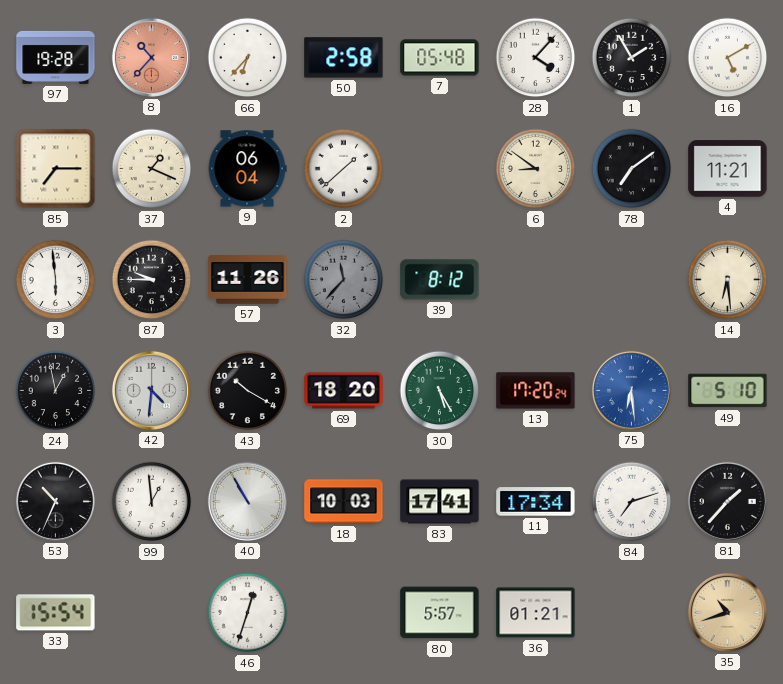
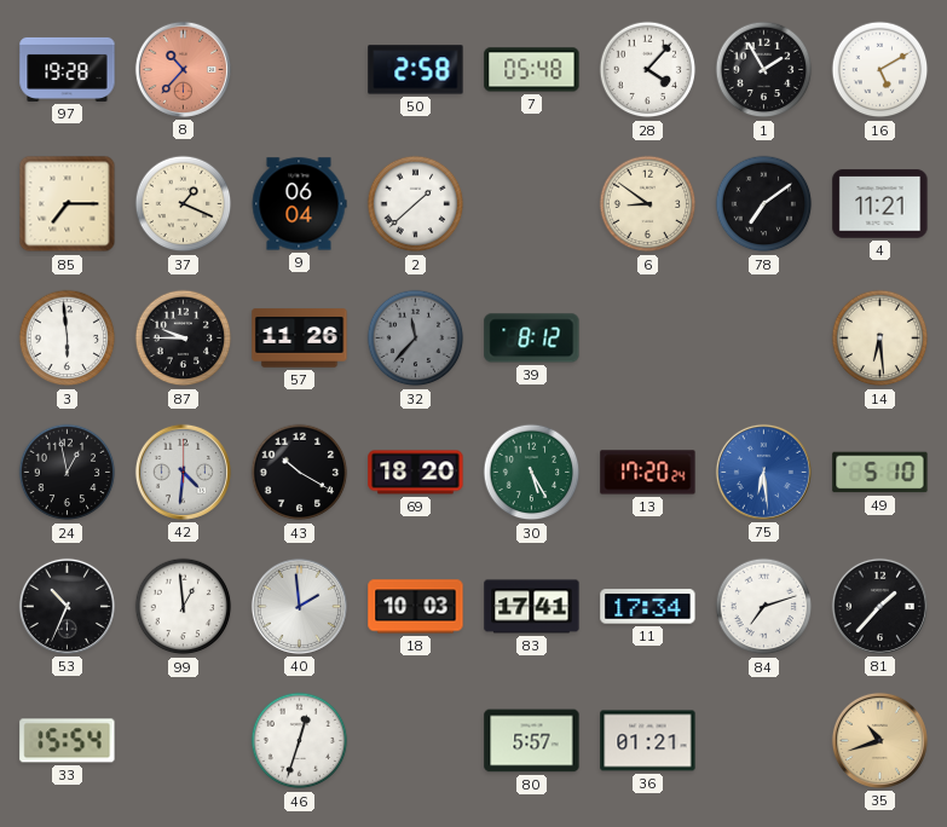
66: 6:37 -> none (248, 58)
40: 10:55 -> 1:59 (299, 606)
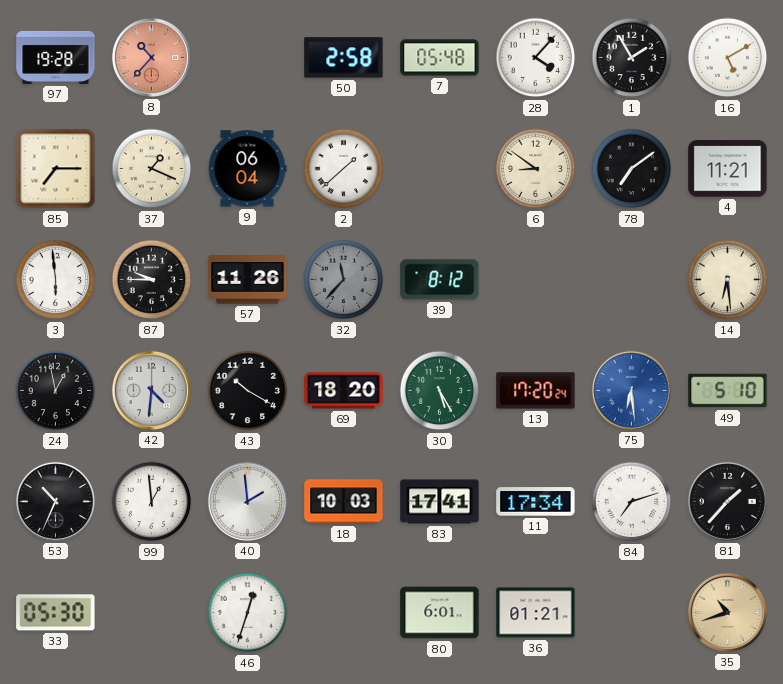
33: 15:54 -> 05:30 (56, 613)
80: 5:57 -> 6:01 (440, 613)
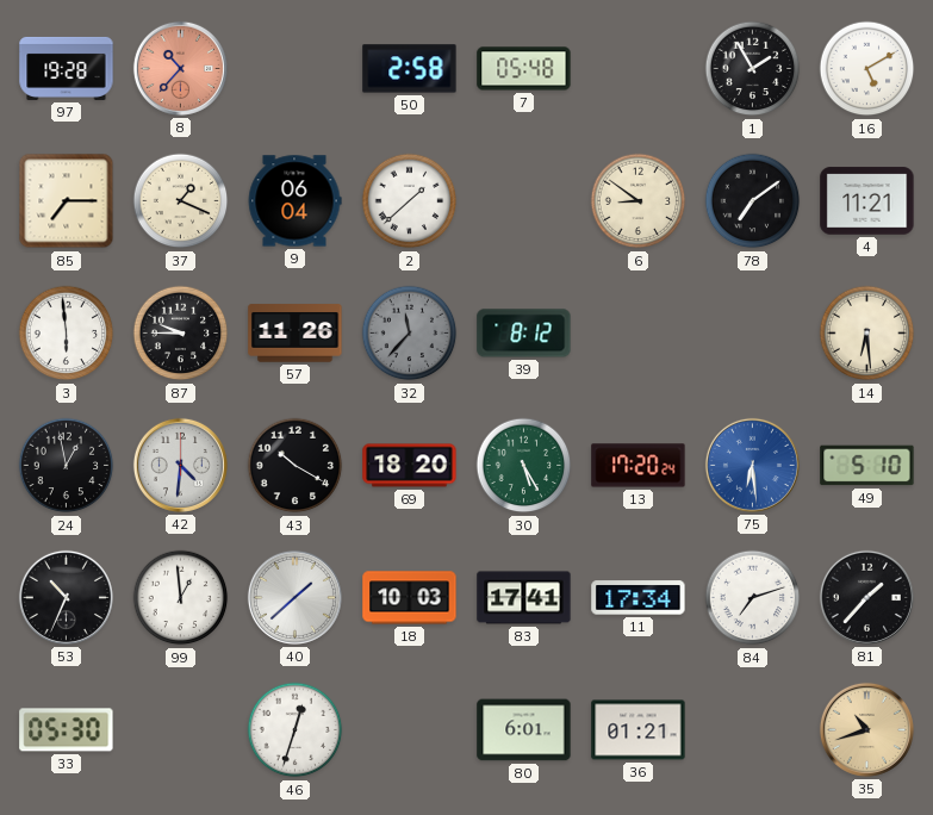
28: 4:07 -> none (536, 58)
40: 1:59 -> 1:38 (294, 597)
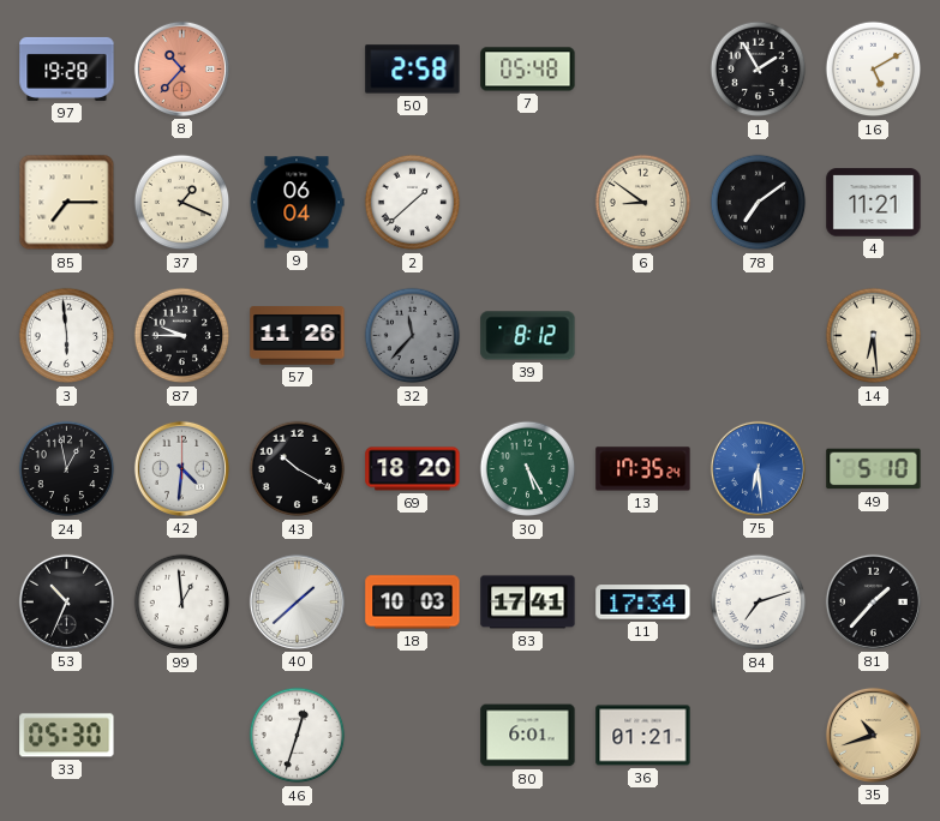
13: 17:20 -> 17:35 (643, 469)
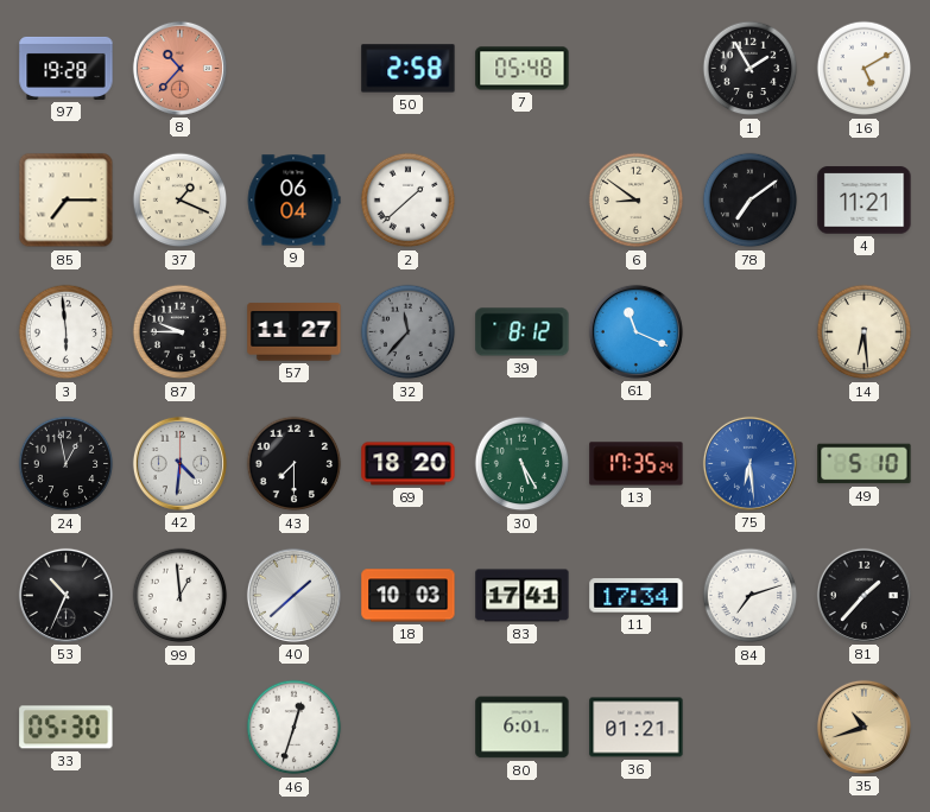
57: 11:26 -> 11:27 (295, 332)
61: none -> 11:19 (635, 331)
43: 10:20 -> 7:30 (295, 464)
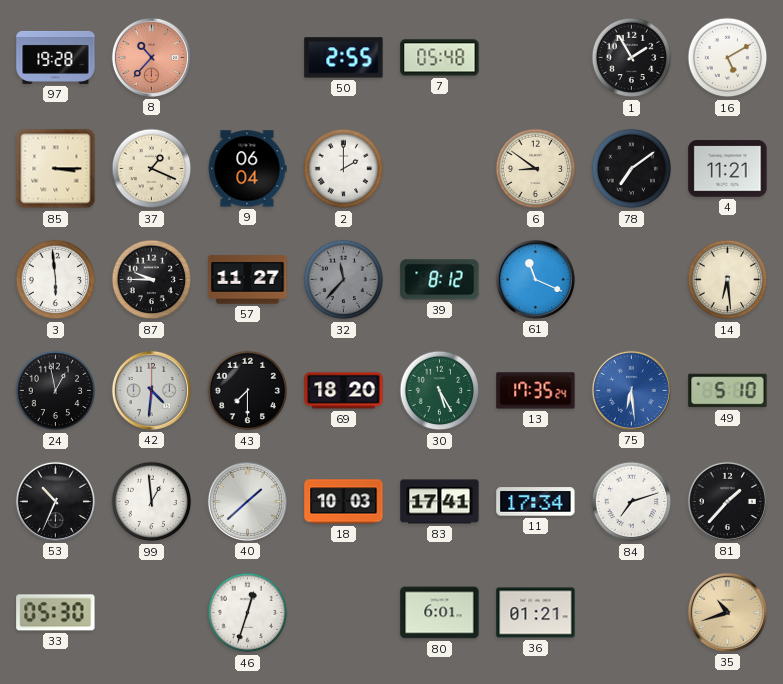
50: 2:58 -> 2:55 (344, 58)
85: 7:15 -> 3:15 (56, 169)
2: 1:38 -> 2:00 (344, 169)
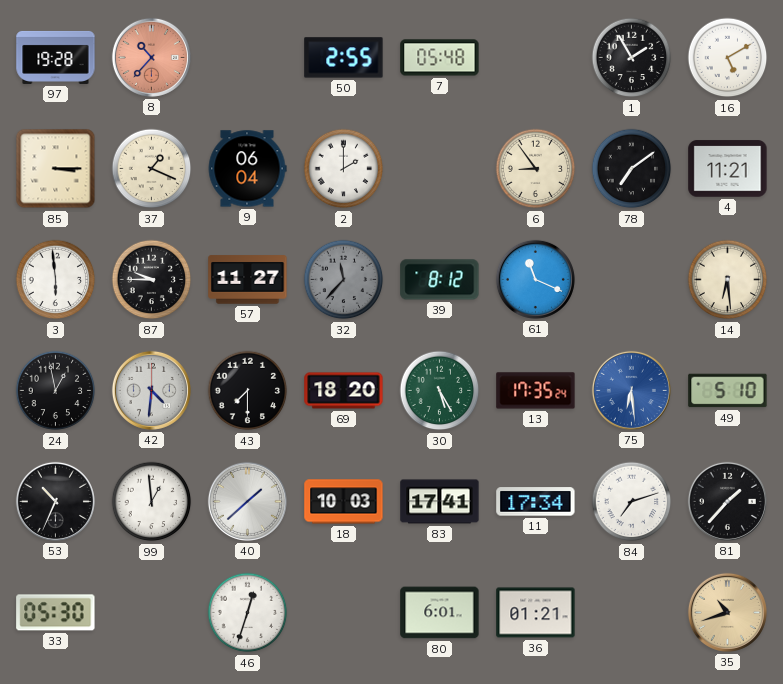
6: 8:51 -> 8:54 (536, 169)
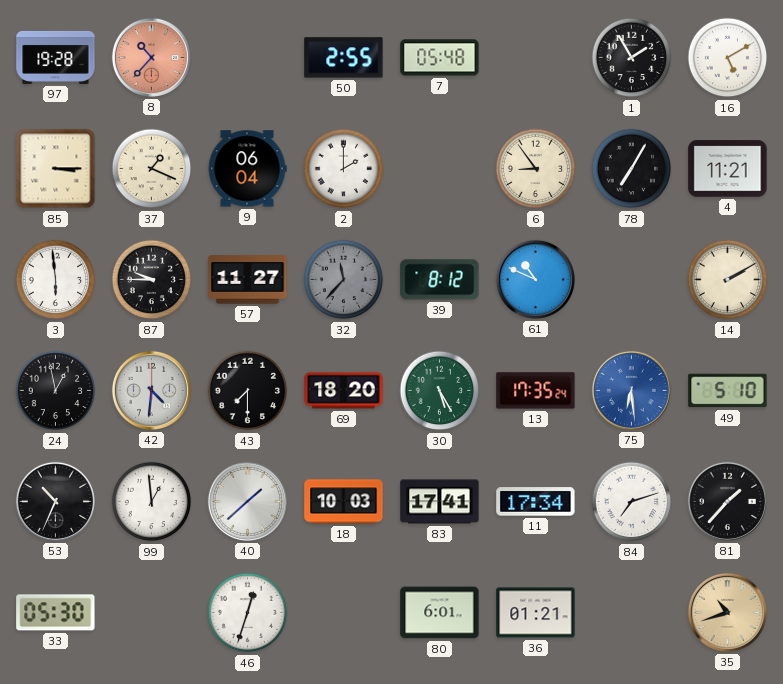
78: 7:09 -> 7:05 (632, 169)
61: 11:19 -> 10:49 (535, 279)
14: 6:29 -> 2:10 (728, 280)
